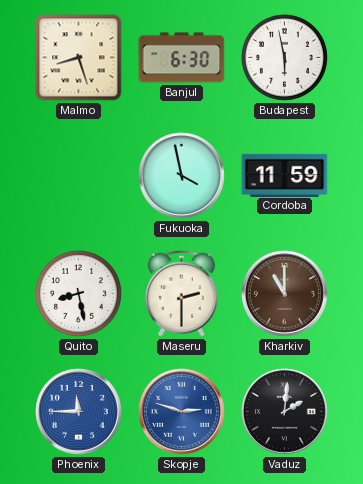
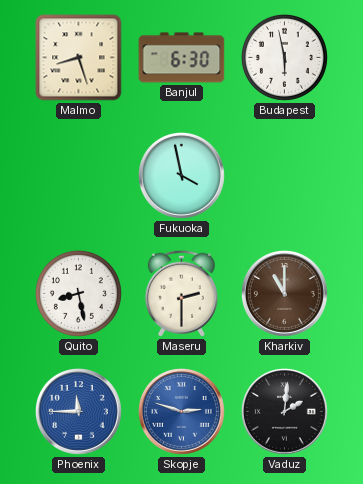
Cordoba: 11:59 -> none (285, 175)
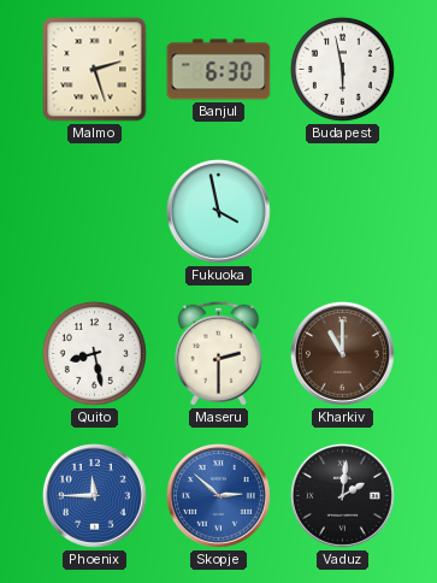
Malmo: 8:27 -> 2:27 (95, 70)
Skopje: 2:48 -> 2:52 (218, 495)
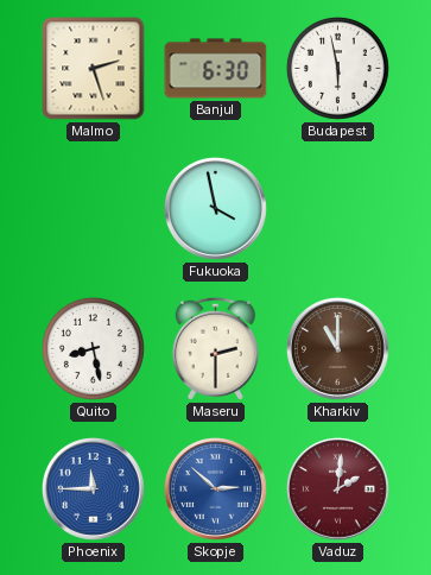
Vaduz dial: black -> burgundy (337, 488)
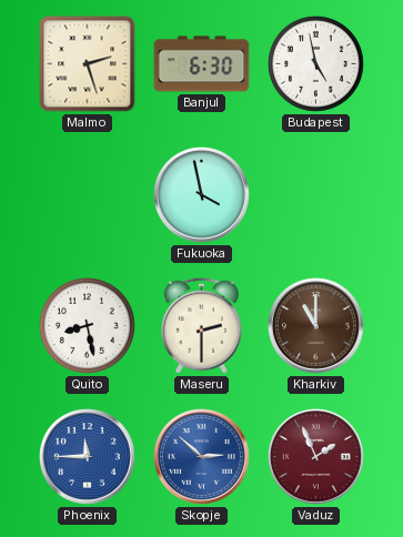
Budapest: 5:58 -> 4:58 (315, 63)
Vaduz: 2:01 -> 1:56 (315, 456)
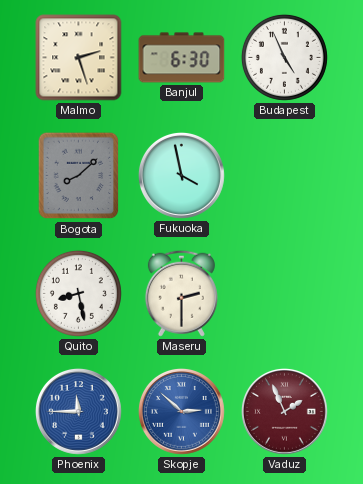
Budapest: 4:58 -> 4:56 (284, 57)
Bogota: none -> 8:08 (79, 176)
Kharkiv: 11:00 -> none (315, 325)
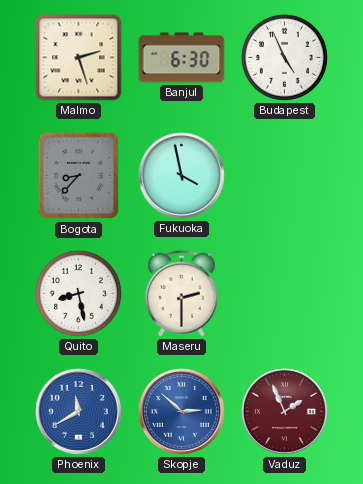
Bogota: 8:08 -> 8:37 (79, 176)
Phoenix: 11:45 -> 11:40 (78, 411)
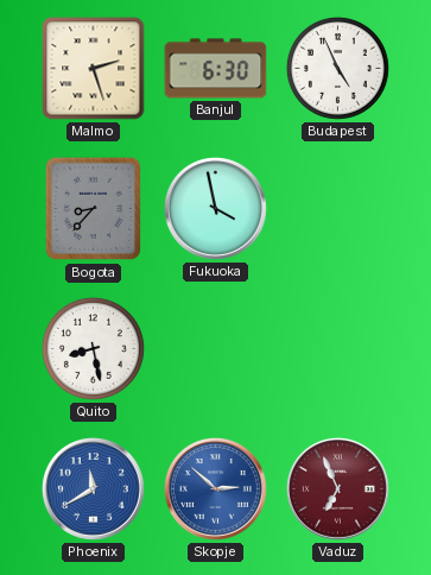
Maseru: 2:30 -> none (181, 293)
Vaduz: 1:56 -> 6:56 (337, 488)
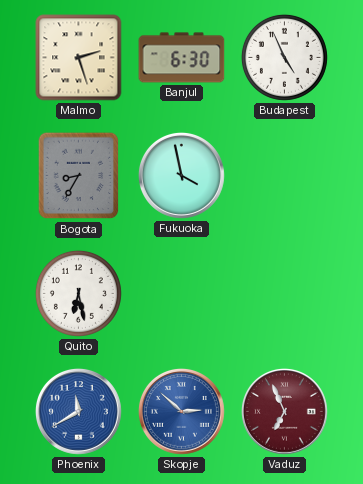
Bogota: 8:37 -> 8:35 (79, 176)
Quito: 8:28 -> 6:28 (78, 293)
